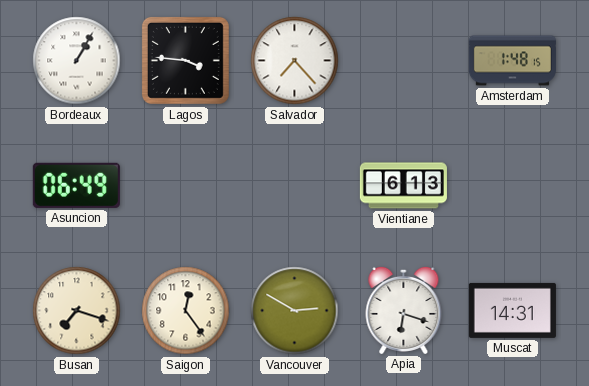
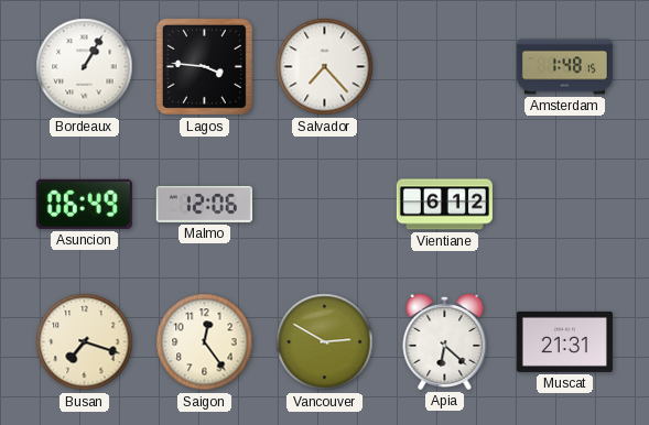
Malmo: none -> 12:06 (204, 204)
Vientiane: 6:13 -> 6:12 (444, 205)
Apia: 6:18 -> 6:22 (445, 341)
Muscat: 14:31 -> 21:31 (564, 341)
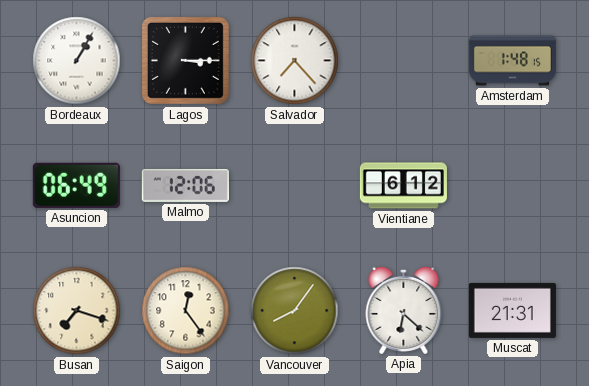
Lagos: 3:46 -> 3:15 (185, 60)
Vancouver: 2:50 -> 8:06 (295, 311)
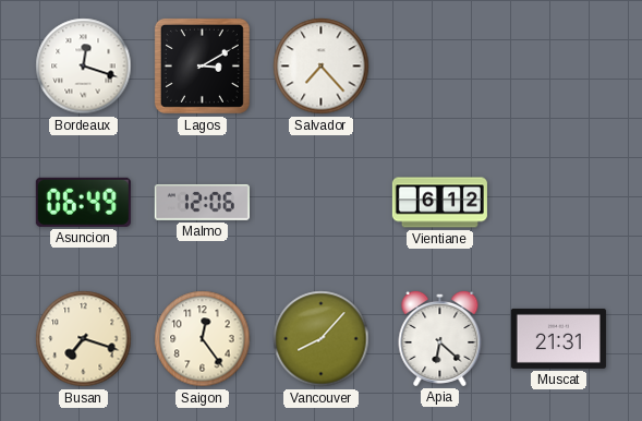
Bordeaux: 1:05 -> 12:18 (84, 67)
Lagos: 3:15 -> 3:10 (202, 65)
Amsterdam: 1:48 -> none (512, 61)
Vancouver: 8:06 -> 8:07 (322, 339)
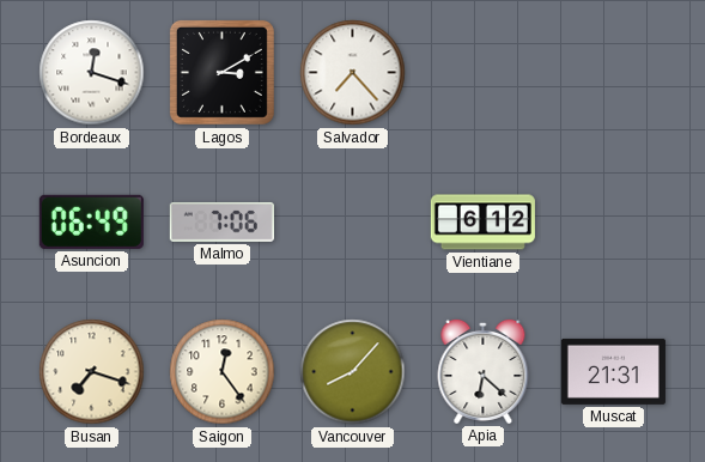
Malmo: 12:06 -> 7:06 (221, 221)
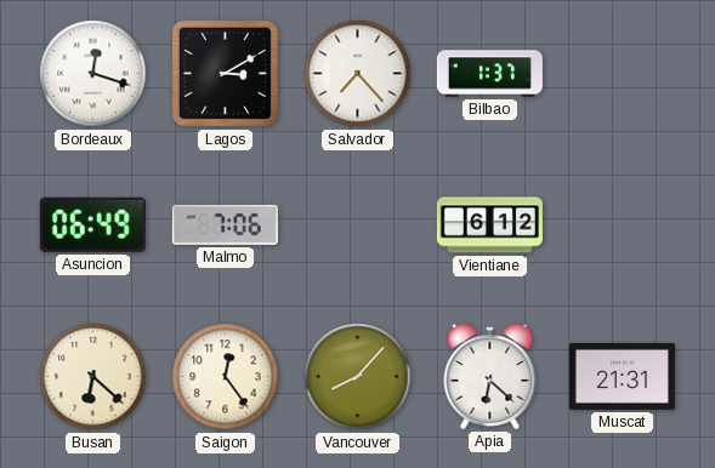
Bilbao: none -> 1:37 (489, 74)
Busan: 7:18 -> 6:22 (93, 377)
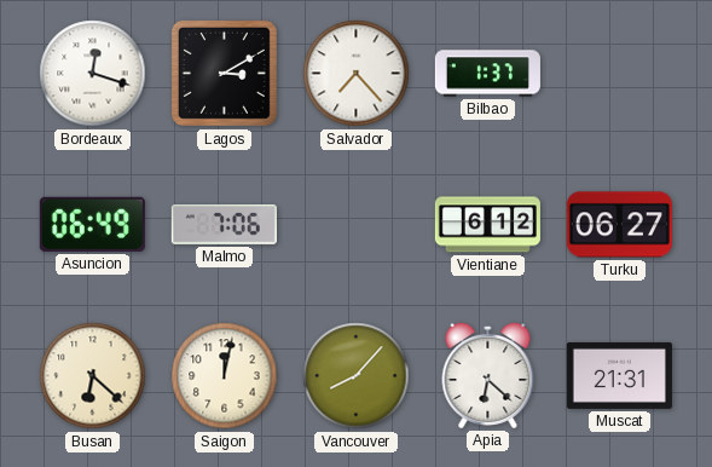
Turku: none -> 06:27 (619, 225)
Saigon: 12:24 -> 12:02 (225, 376)
